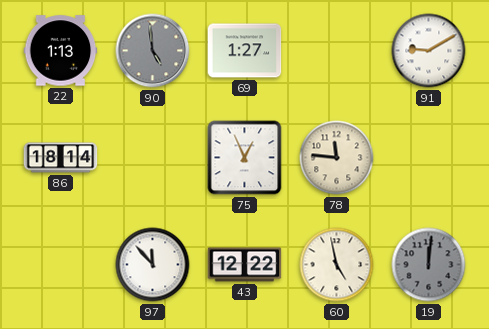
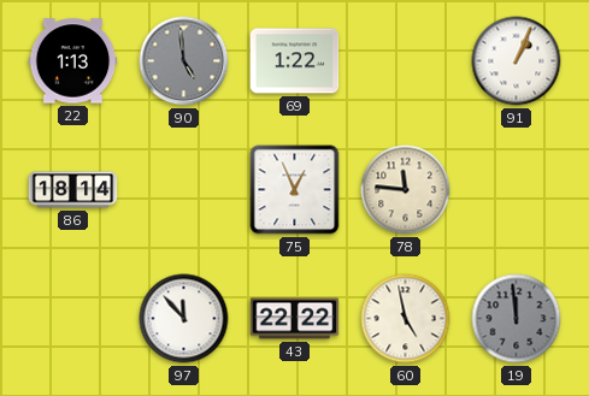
69: 1:27 -> 1:22 (295, 61)
91: 9:10 -> 1:04 (517, 61)
43: 12:22 -> 22:22 (295, 319)
19: 12:01 -> 11:59 (517, 319)
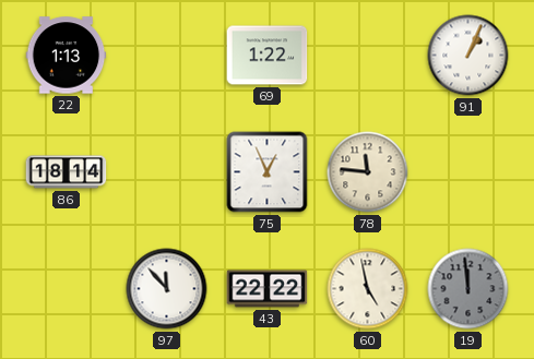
90: 4:59 -> none (184, 61)
